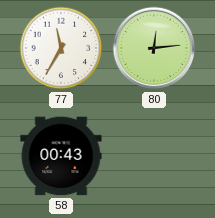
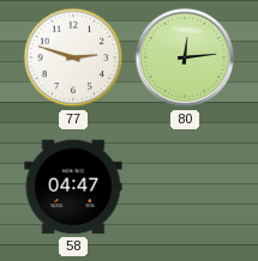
77: 11:35 -> 2:48 (73, 57)
58: 00:43 -> 04:47 (73, 187)
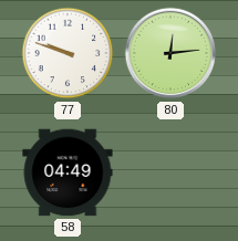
77: 2:48 -> 9:48 (68, 53)
58: 04:47 -> 04:49 (68, 172)
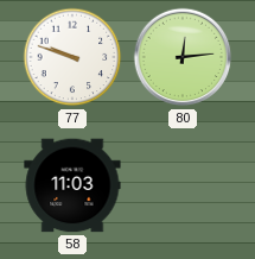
58: 04:49 -> 11:03 (72, 185)
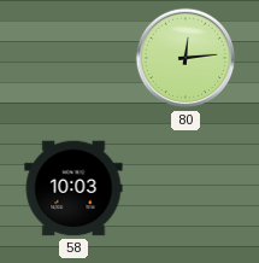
77: 9:48 -> none (72, 57)
58: 11:03 -> 10:03 (73, 188)
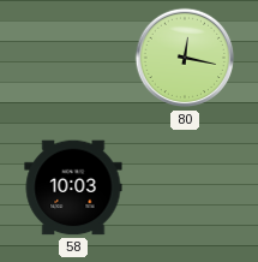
80: 12:14 -> 12:17 (185, 58)
